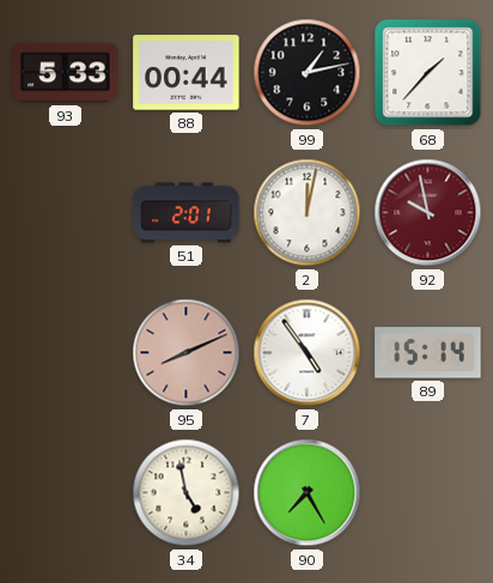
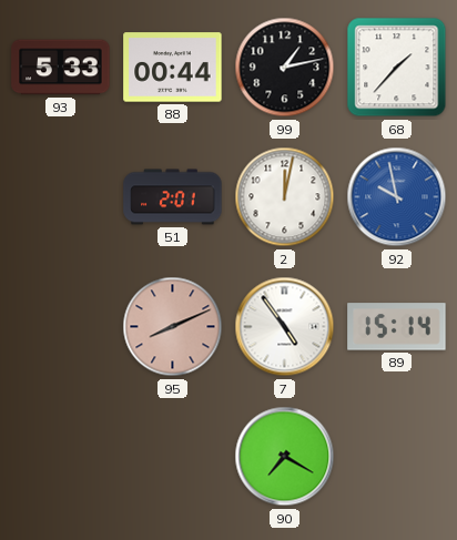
92 dial: burgundy -> blue (397, 197)
34: 4:58 -> none (187, 493)
90: 7:25 -> 7:20 (285, 457)
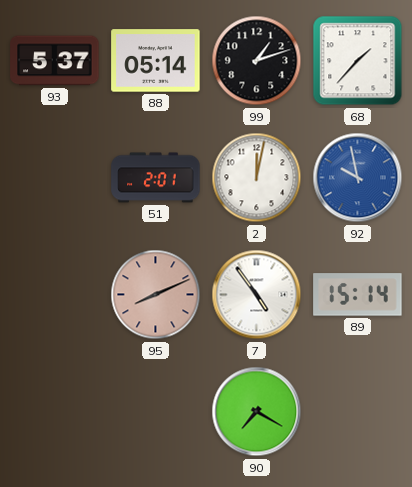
93: 5:33 -> 5:37 (55, 61)
88: 00:44 -> 05:14 (156, 61)
99: 1:13 -> 1:12 (257, 61)
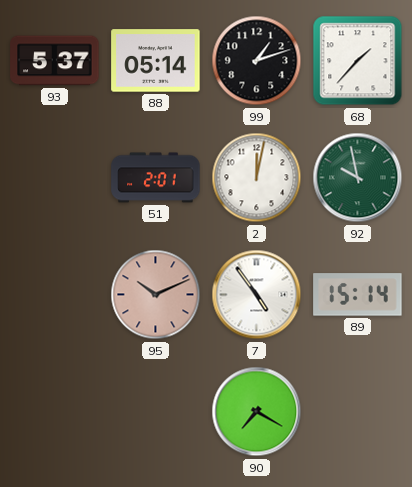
92 dial: blue -> green (358, 178)
95: 8:11 -> 10:11 (156, 295)
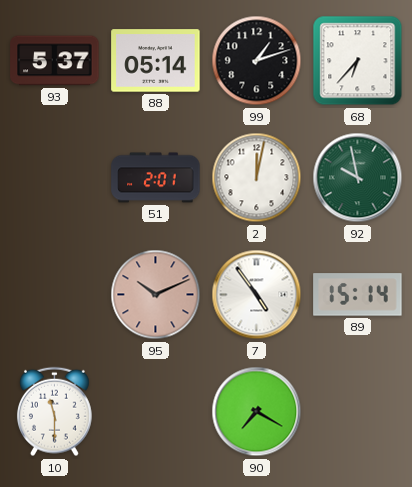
68: 1:37 -> 6:37 (358, 61)
10: none -> 11:30 (54, 412)
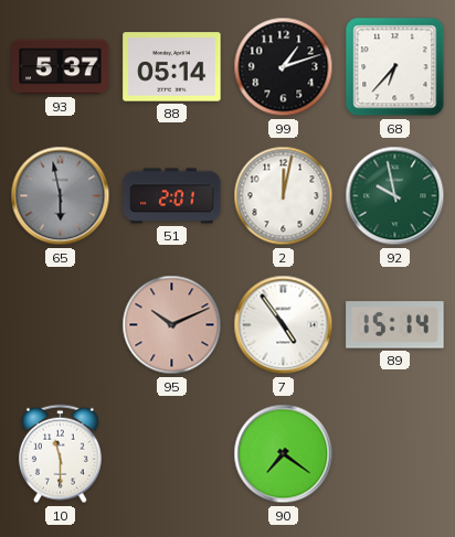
65: none -> 5:58 (61, 196)
90: 7:20 -> 7:21 (284, 454)
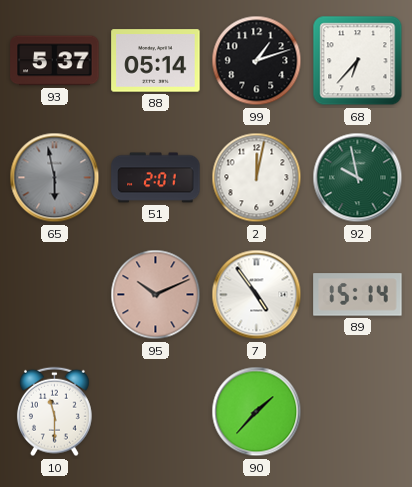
90: 7:21 -> 1:37 (257, 412)
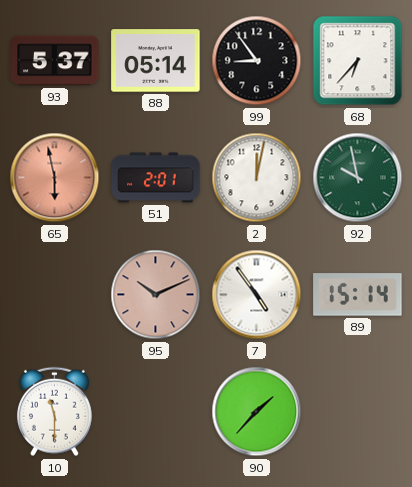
99: 1:12 -> 8:54 (257, 61)
65 dial: grey -> salmon (55, 178)
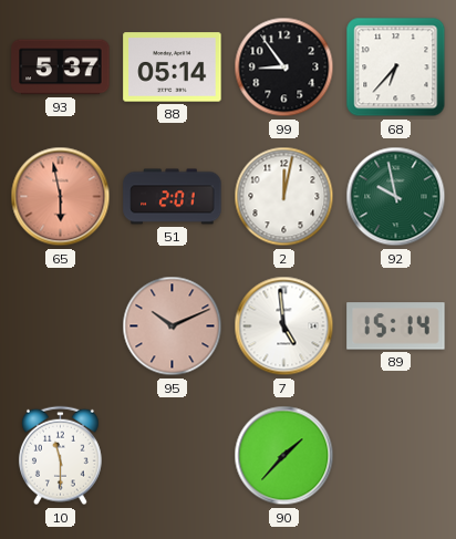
7: 4:54 -> 4:59 (284, 326)
